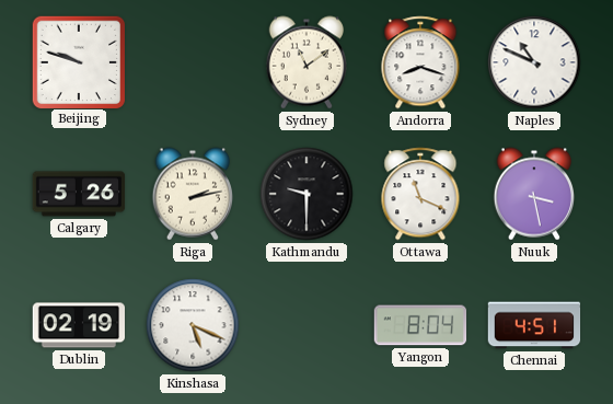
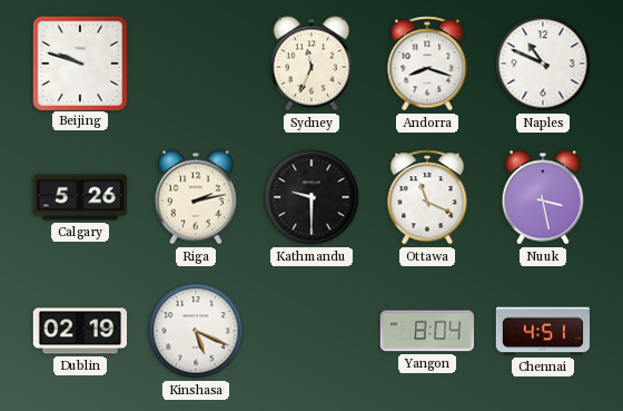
Sydney: 11:09 -> 11:34 (310, 63)
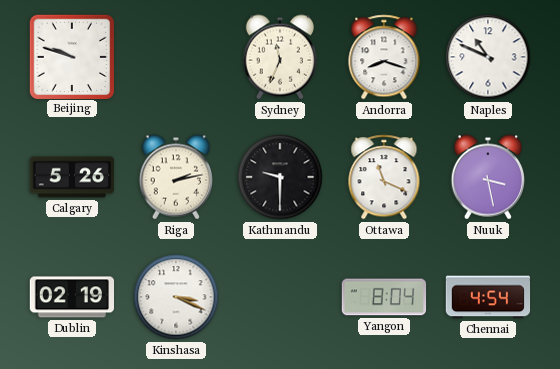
Kinshasa: 5:19 -> 3:19 (176, 297)
Chennai: 4:51 -> 4:54 (488, 297)
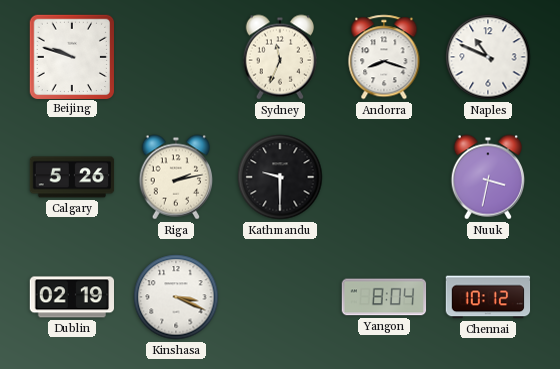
Ottawa: 11:19 -> none (384, 177)
Nuuk: 3:28 -> 3:32 (487, 177)
Chennai: 4:54 -> 10:12 (488, 297)
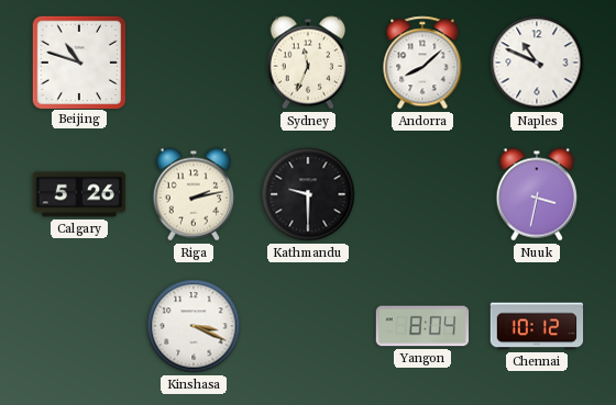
Beijing: 9:48 -> 10:48 (78, 61)
Andorra: 8:18 -> 8:08 (422, 63)
Dublin: 02:19 -> none (72, 297)
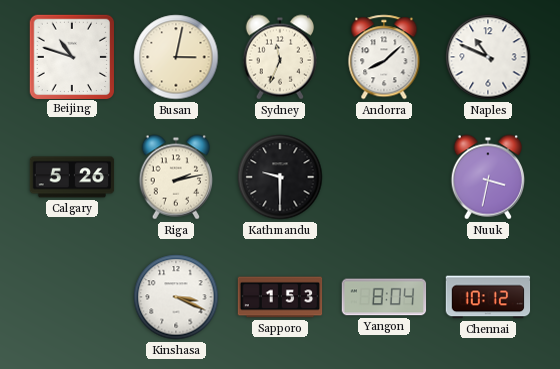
Busan: none -> 3:02 (176, 57)
Sapporo: none -> 1:53 (280, 297)
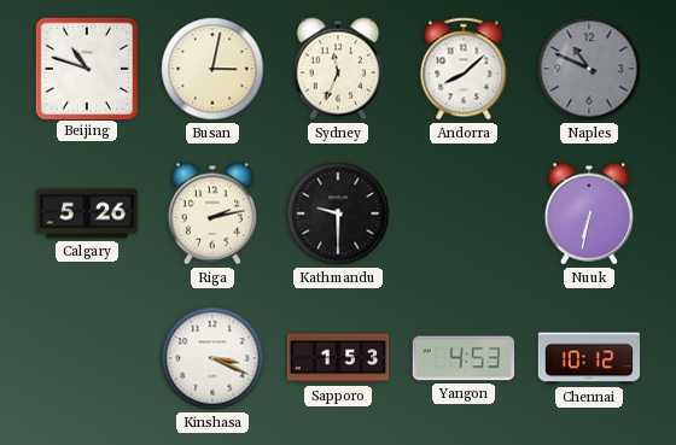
Naples dial: white -> grey (589, 69)
Nuuk: 3:32 -> 6:32 (588, 213)
Yangon: 8:04 -> 4:53 (464, 358)
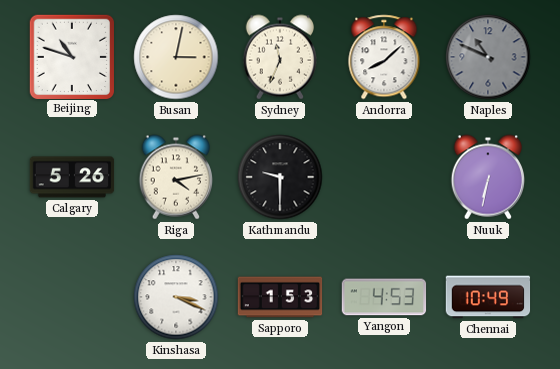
Riga: 2:13 -> 4:13 (175, 177)
Chennai: 10:12 -> 10:49 (488, 297)
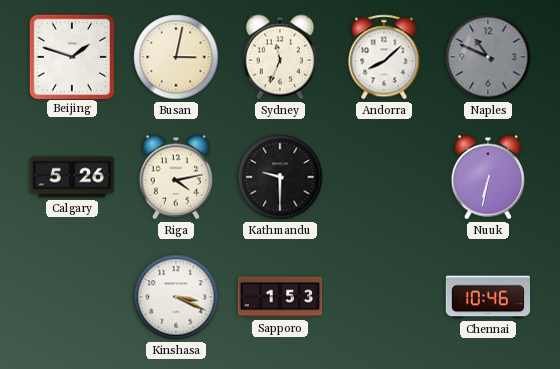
Beijing: 10:48 -> 1:48 (71, 56)
Yangon: 4:53 -> none (384, 297)
Chennai: 10:49 -> 10:46 (488, 297)
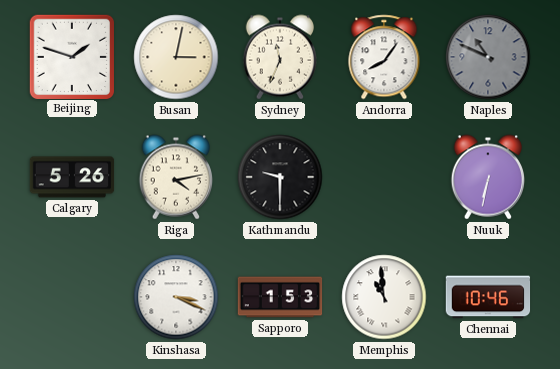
Andorra: 8:08 -> 8:06 (384, 57)
Memphis: none -> 10:59 (384, 297)
